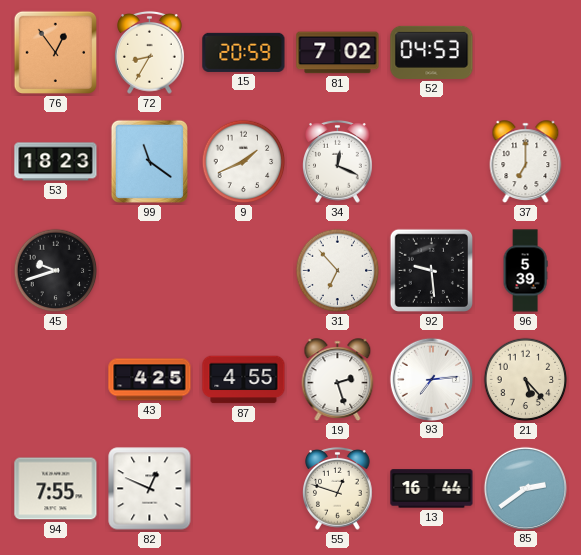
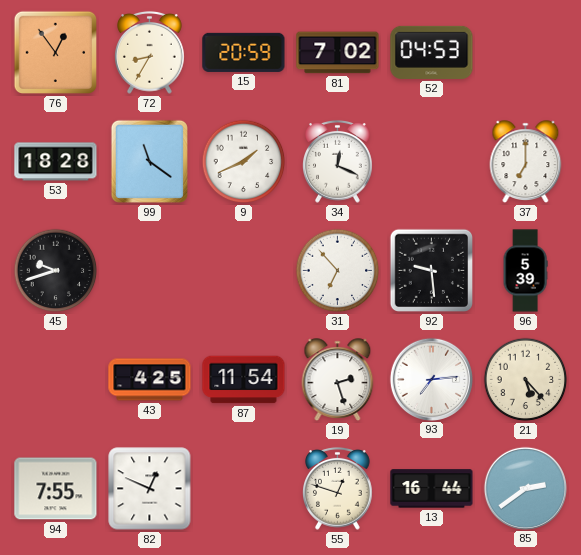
53: 18:23 -> 18:28 (56, 162)
87: 4:55 -> 11:54 (244, 380)
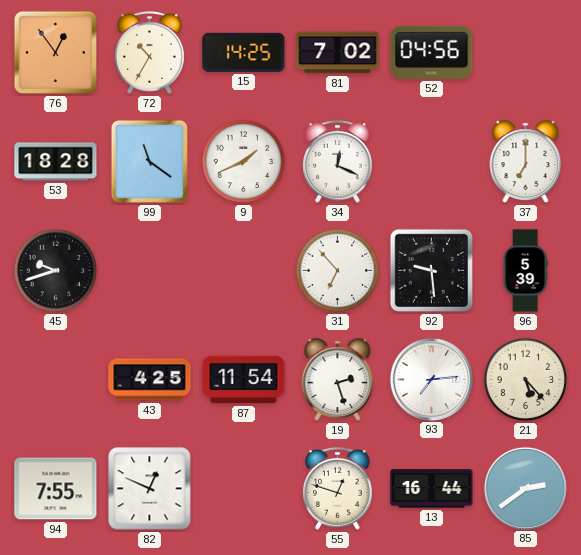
72: 8:35 -> 10:35 (150, 52)
15: 20:59 -> 14:25 (244, 52)
52: 04:53 -> 04:56 (432, 52)
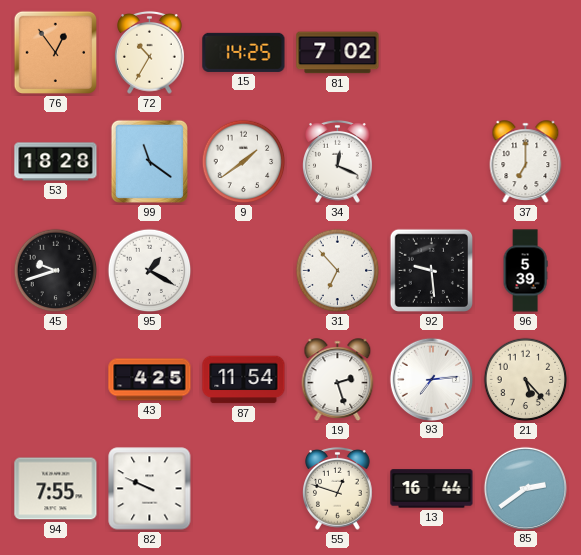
52: 04:56 -> none (432, 52)
9: 1:41 -> 1:39 (244, 162)
95: none -> 1:20 (150, 271)
82: 12:49 -> 9:49 (150, 489)
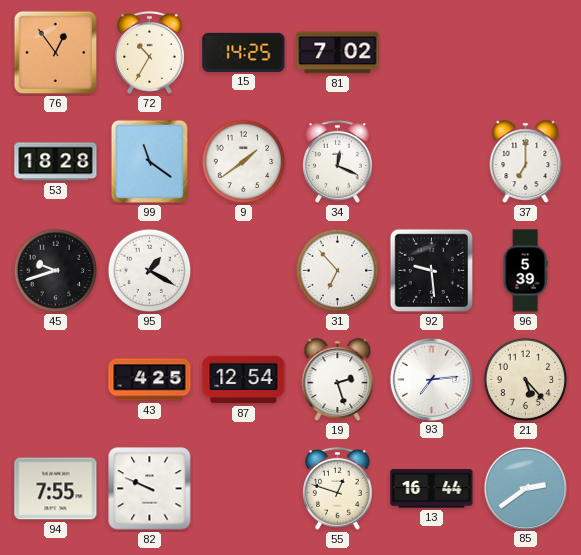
87: 11:54 -> 12:54 (244, 380)
